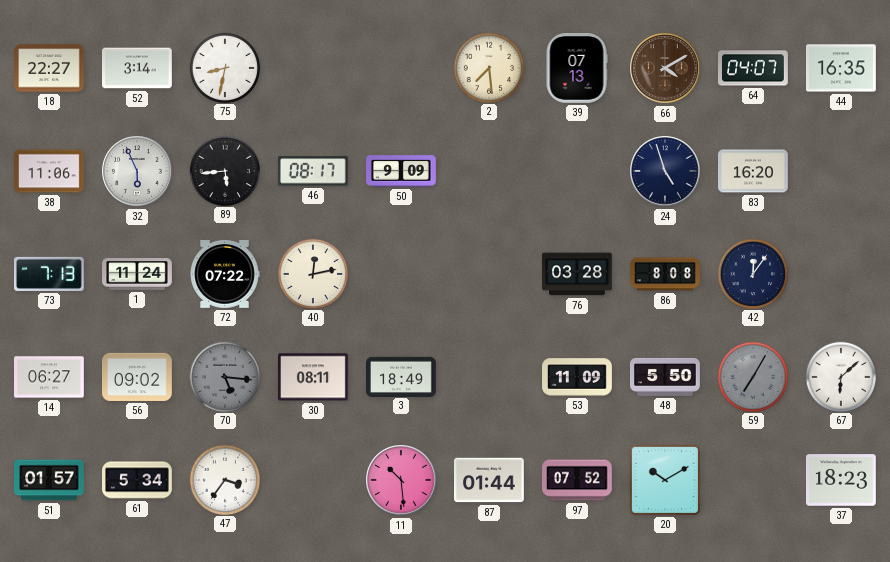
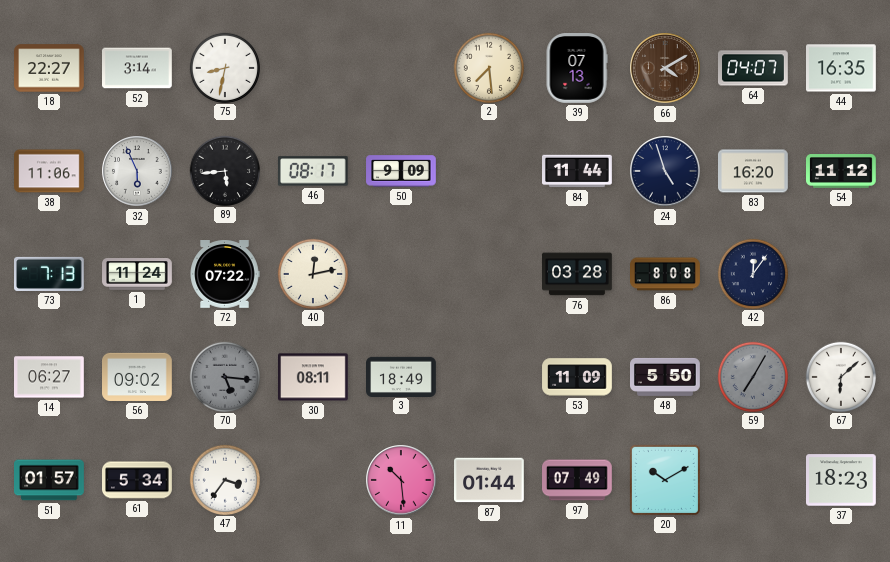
84: none -> 11:44 (577, 171)
54: none -> 11:12 (842, 172)
97: 07:52 -> 07:49 (578, 480)
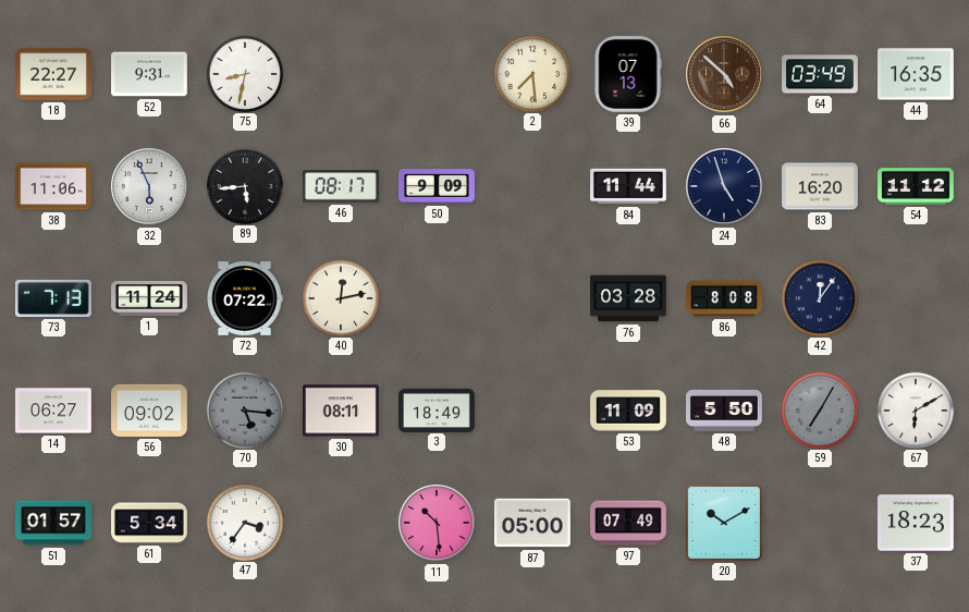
52: 3:14 -> 9:31 (150, 74)
66: 4:10 -> 4:52 (724, 74)
64: 04:07 -> 03:49 (821, 74)
67: 6:08 -> 6:10 (915, 409)
87: 01:44 -> 05:00 (533, 523)
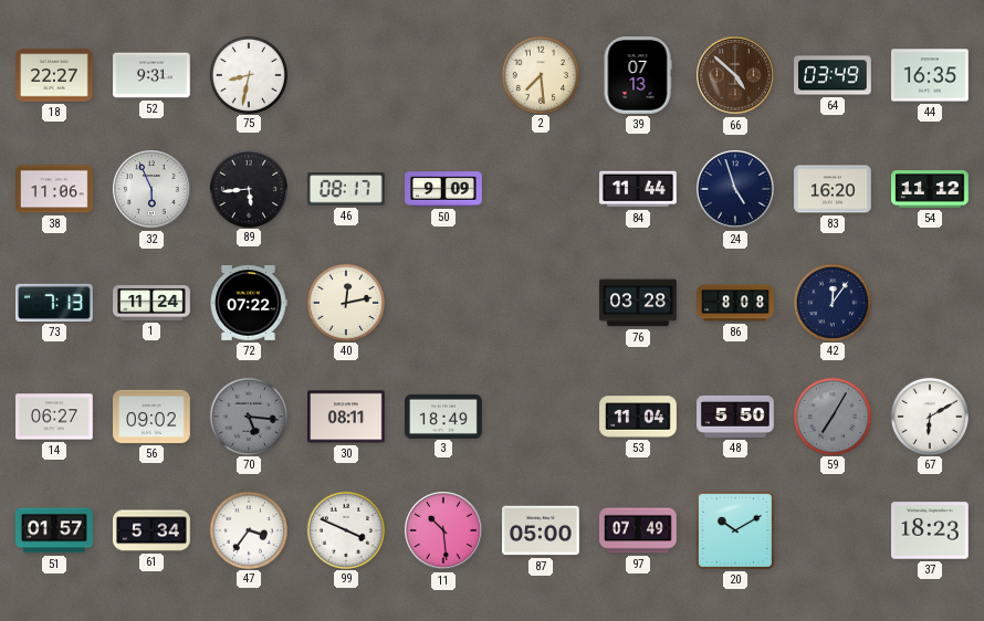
53: 11:09 -> 11:04 (638, 417)
99: none -> 3:49 (345, 529)
